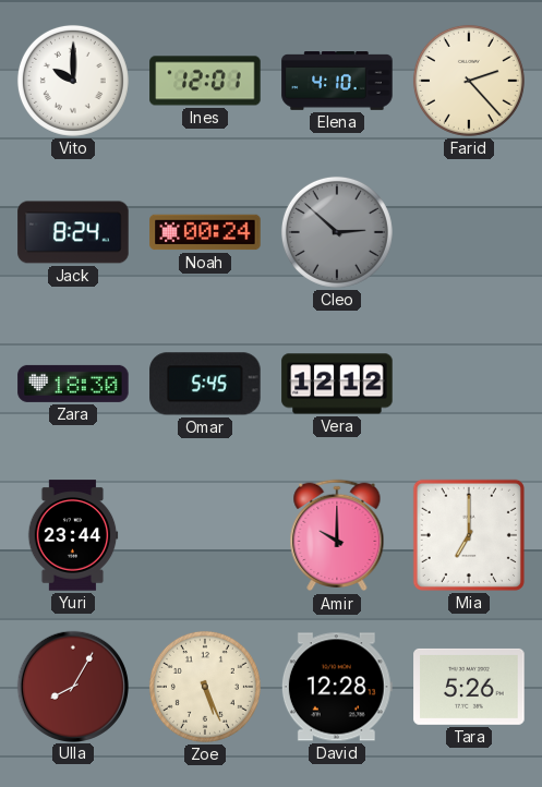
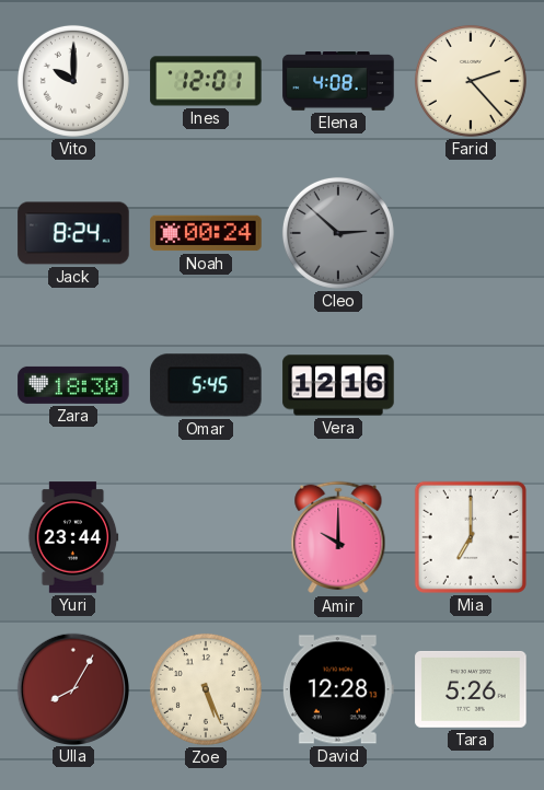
Elena: 4:10 -> 4:08 (338, 81)
Vera: 12:12 -> 12:16 (338, 385)
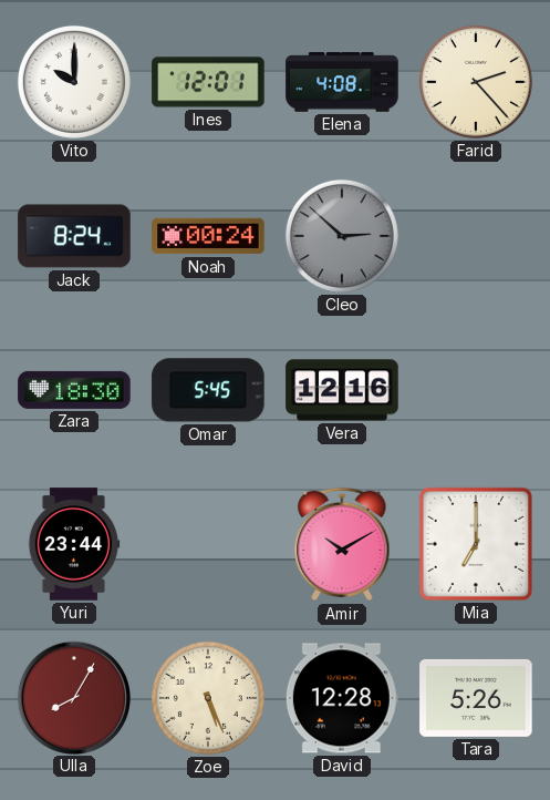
Amir: 10:00 -> 10:10 (342, 544)
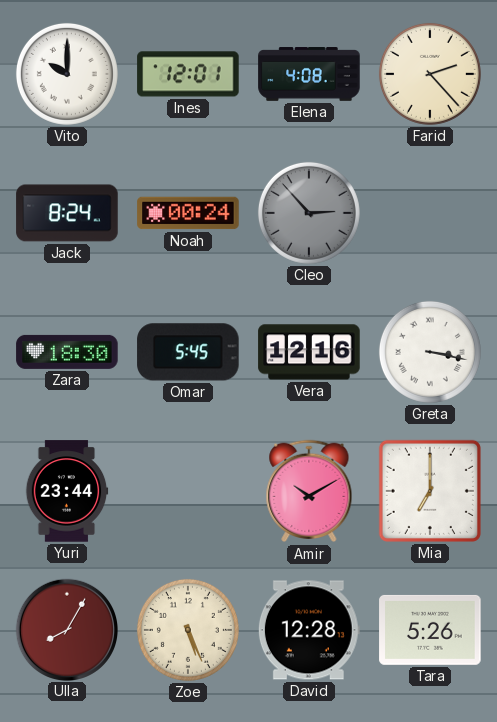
Cleo: 2:52 -> 2:53 (309, 213)
Greta: none -> 3:17 (430, 352)
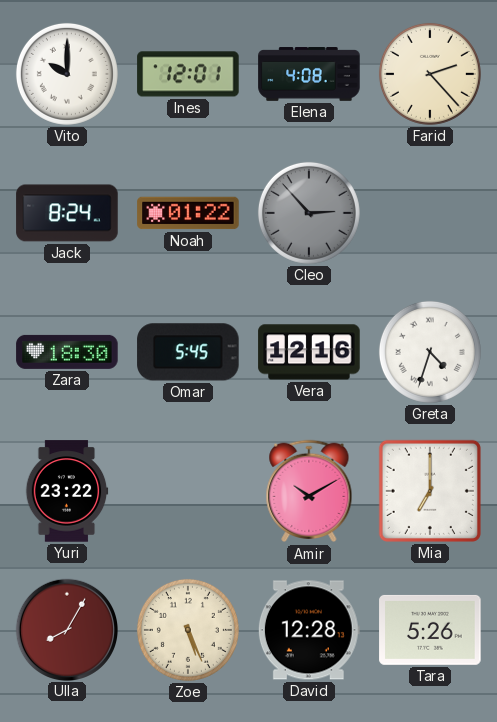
Noah: 00:24 -> 01:22 (188, 213)
Greta: 3:17 -> 4:33 (430, 352)
Yuri: 23:44 -> 23:22 (67, 491)
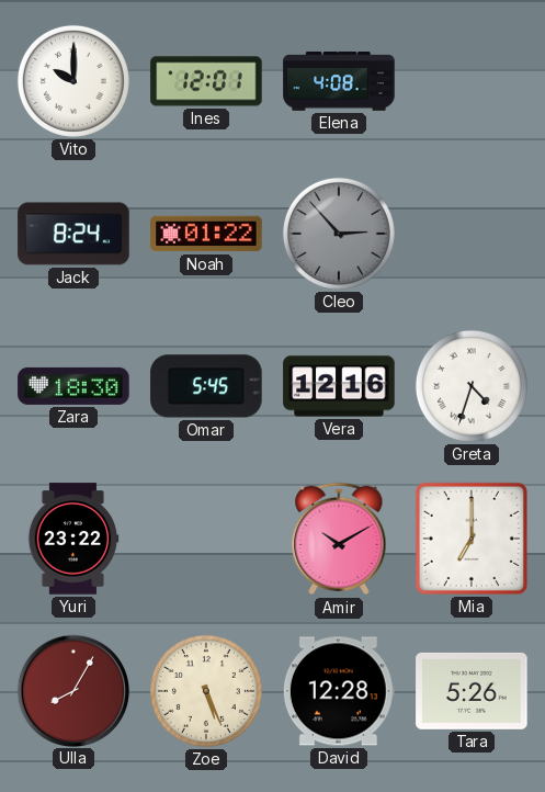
Farid: 2:23 -> none (430, 74)
